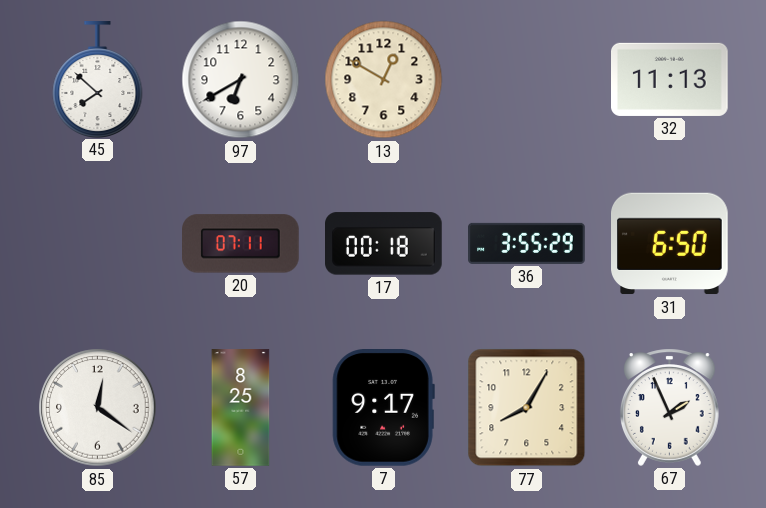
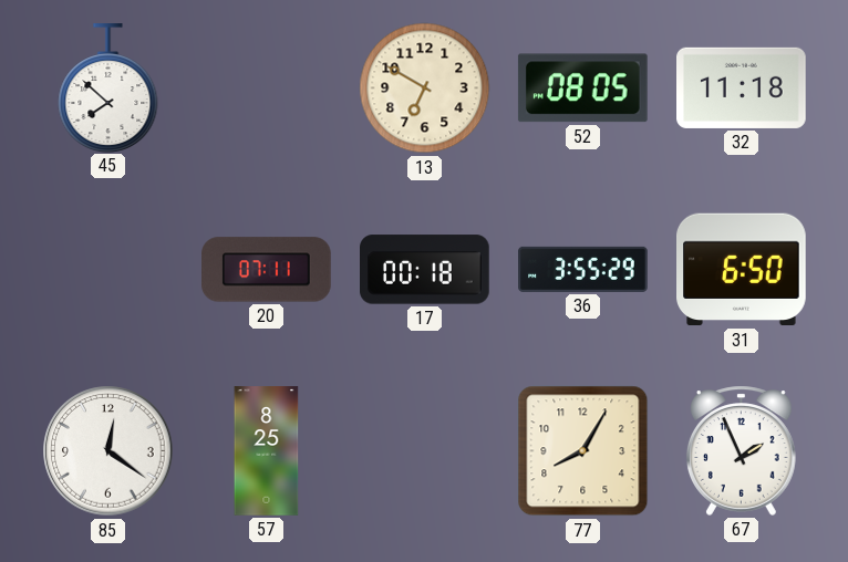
97: 6:40 -> none (241, 80)
13: 12:50 -> 6:50 (425, 89)
52: none -> 08:05 (582, 89)
32: 11:13 -> 11:18 (742, 87)
7: 9:17 -> none (383, 408)
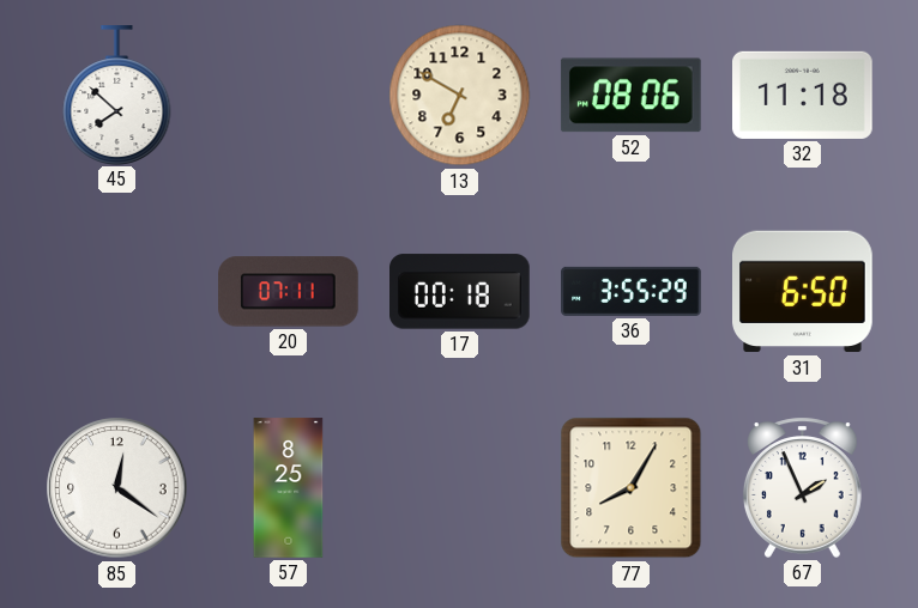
52: 08:05 -> 08:06 (630, 96)
